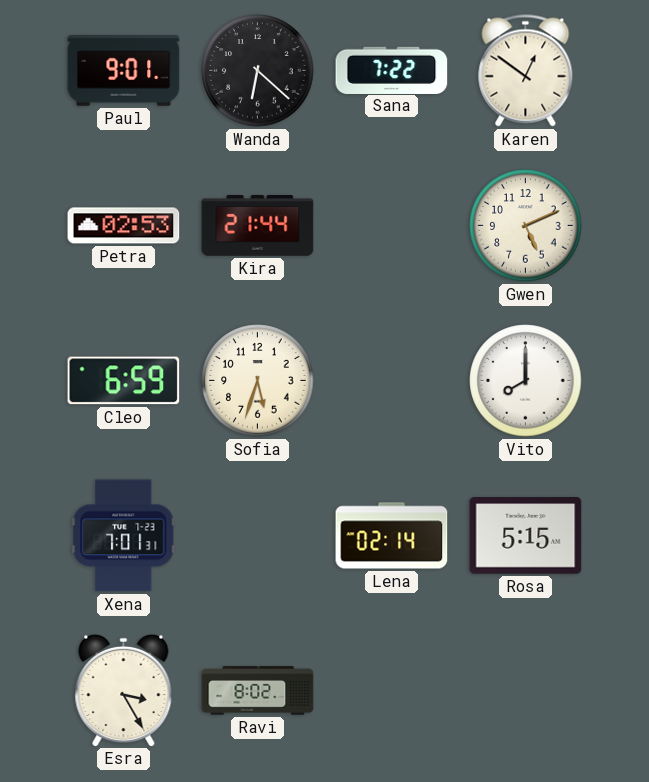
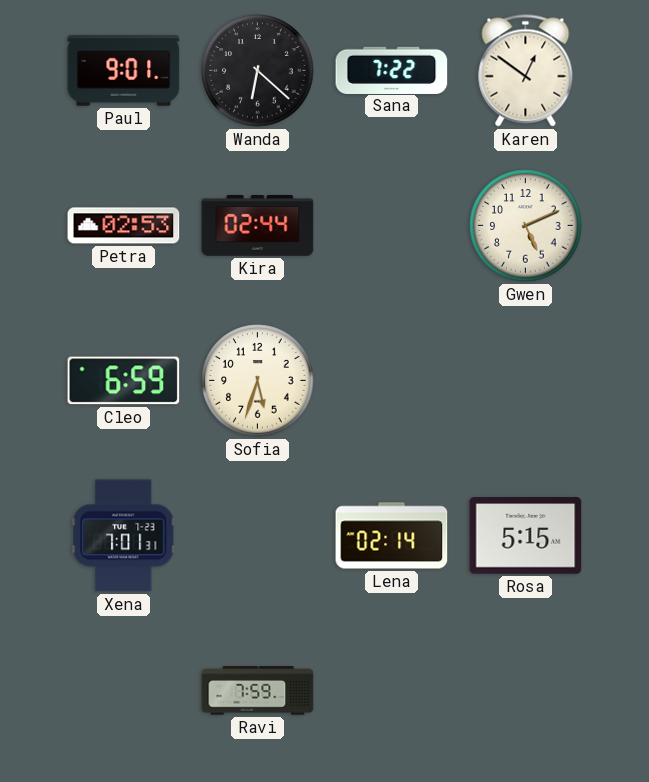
Kira: 21:44 -> 02:44 (258, 226)
Vito: 8:00 -> none (526, 381)
Esra: 3:25 -> none (124, 690)
Ravi: 8:02 -> 7:59 (258, 691)
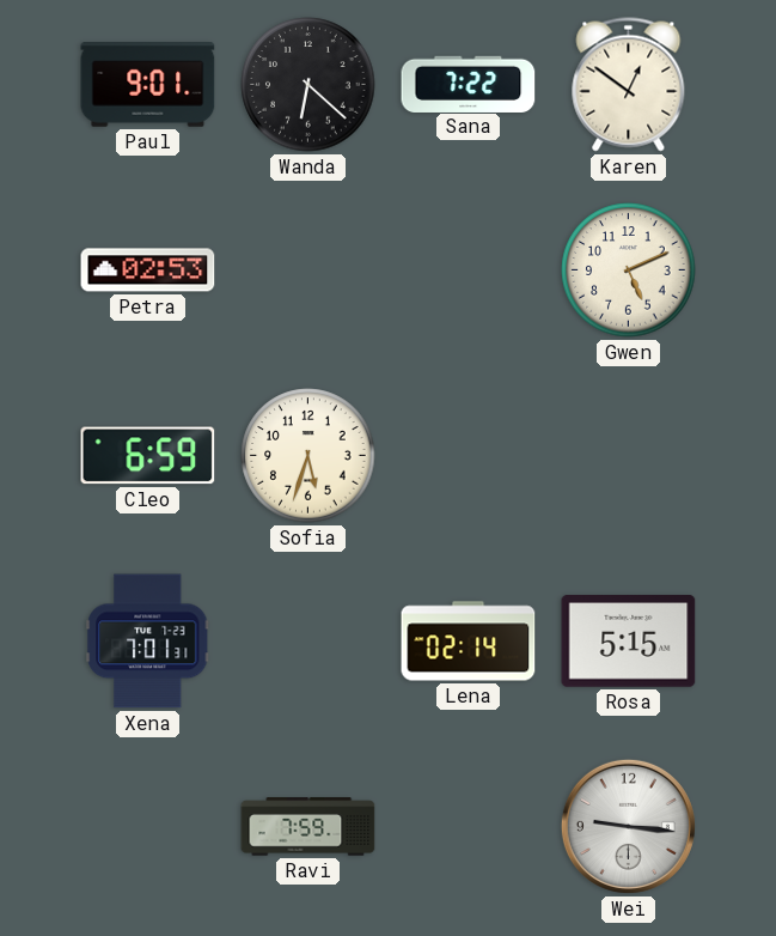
Kira: 02:44 -> none (258, 226)
Wei: none -> 9:16 (628, 826)
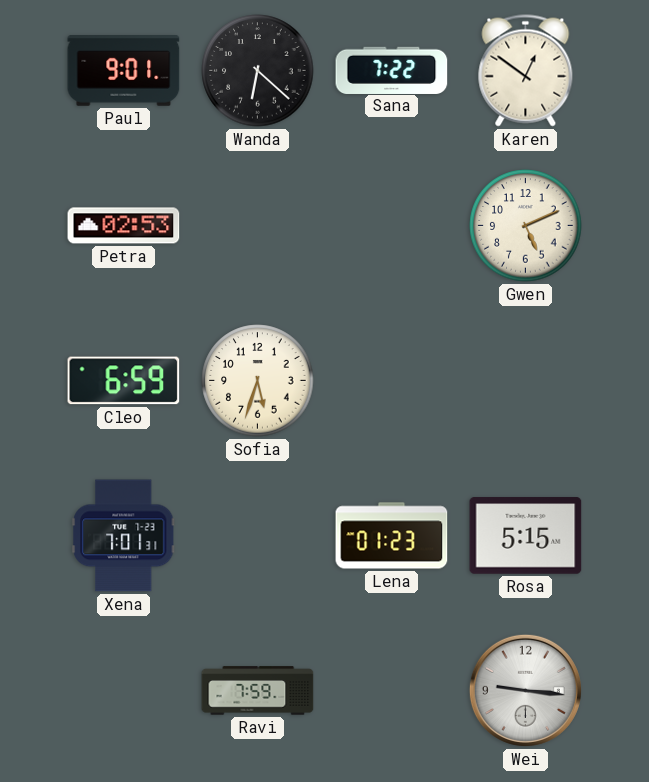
Lena: 02:14 -> 01:23 (392, 536)
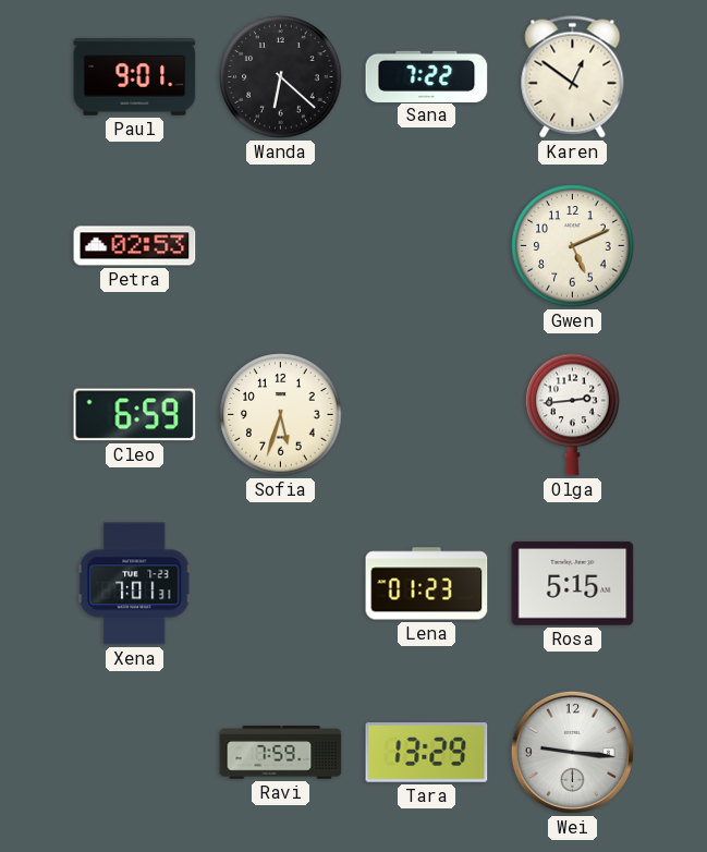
Olga: none -> 2:44 (573, 414)
Tara: none -> 13:29 (427, 753)
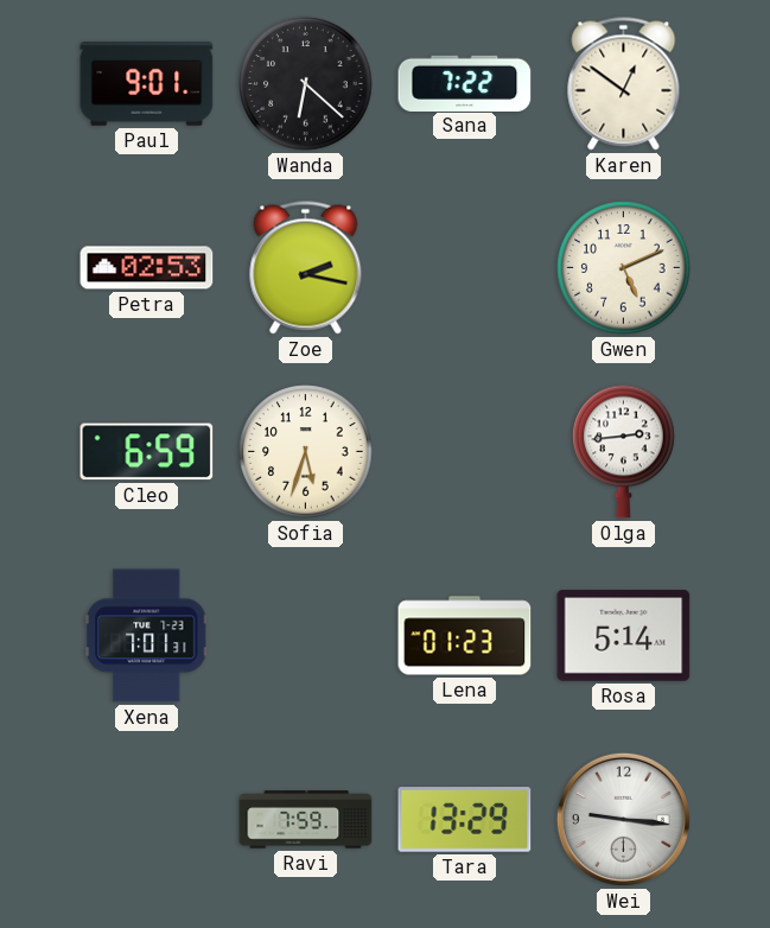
Zoe: none -> 2:17 (306, 268)
Rosa: 5:15 -> 5:14 (624, 636)
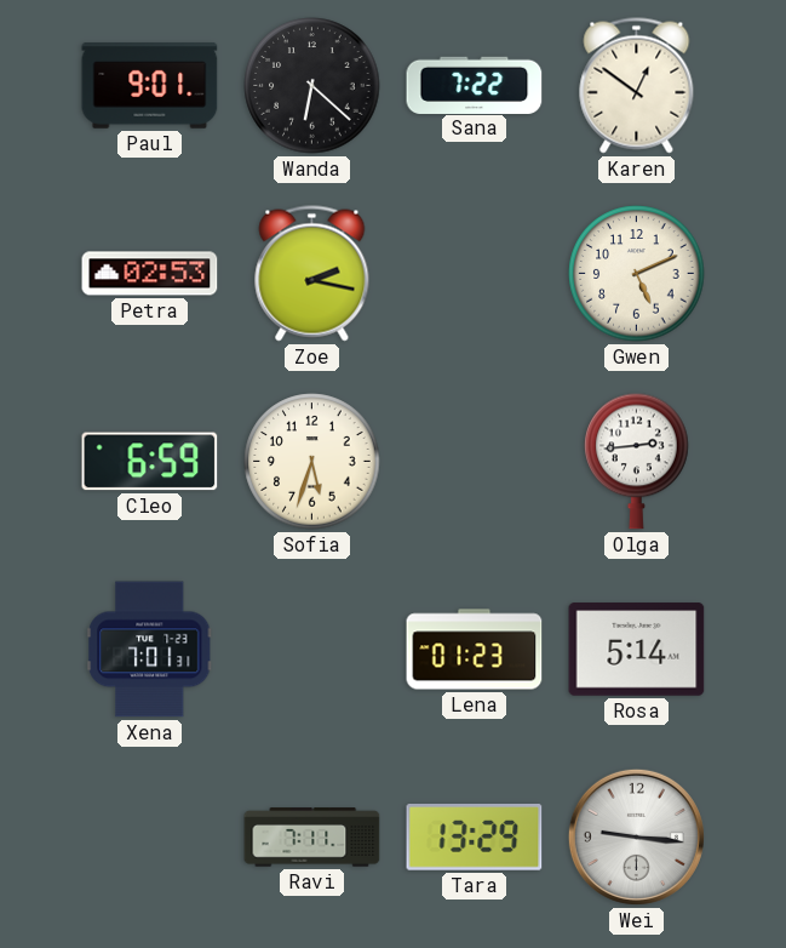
Ravi: 7:59 -> 7:11 (312, 838)
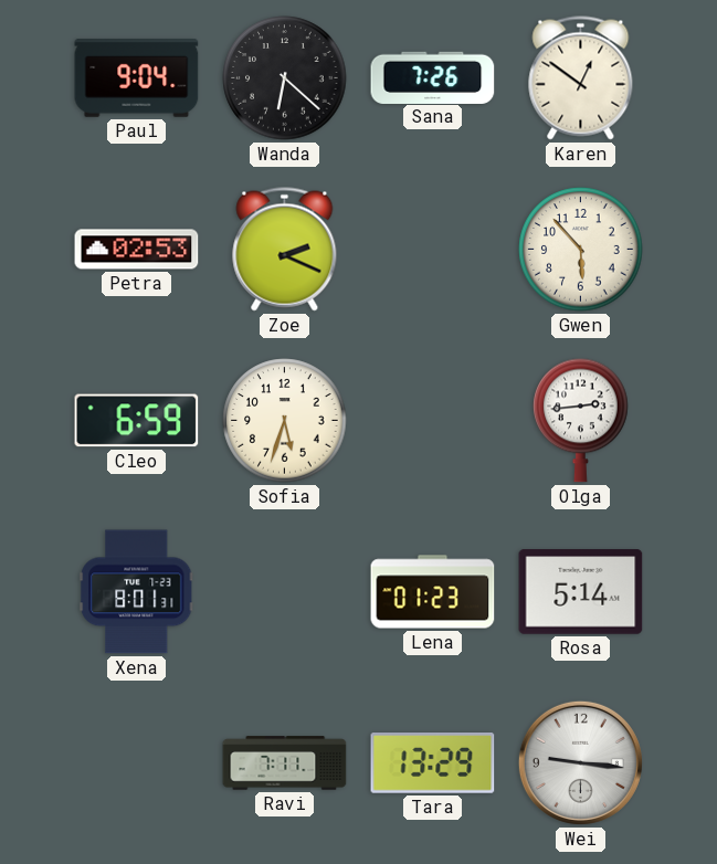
Paul: 9:01 -> 9:04 (137, 78)
Sana: 7:22 -> 7:26 (433, 77)
Zoe: 2:17 -> 2:19 (285, 250)
Gwen: 5:11 -> 5:53 (581, 250)
Xena: 7:01 -> 8:01 (137, 592)
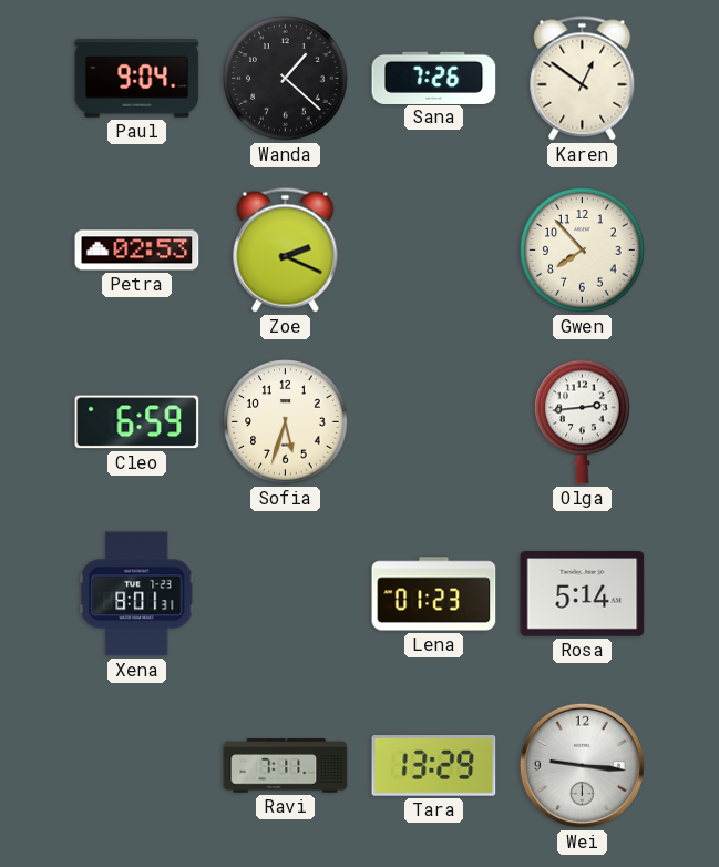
Wanda: 6:22 -> 1:22 (286, 79)
Gwen: 5:53 -> 7:53 (583, 251)
